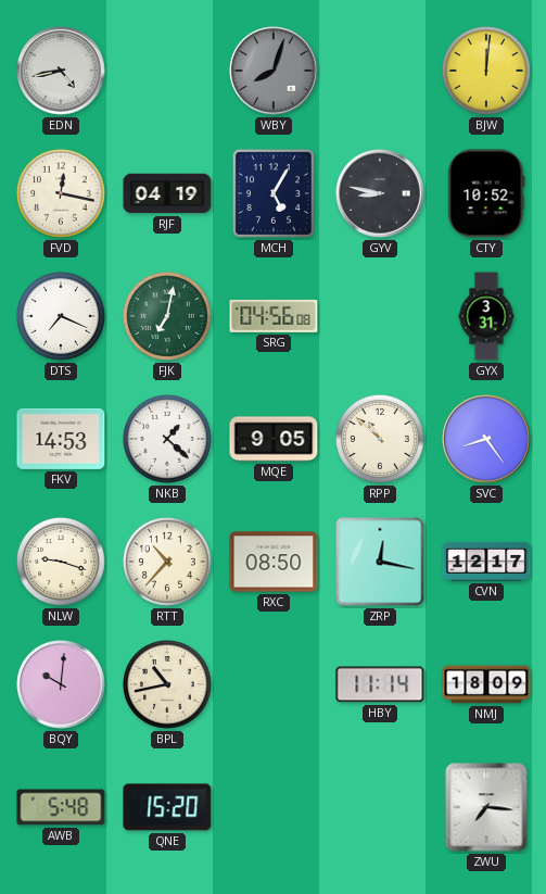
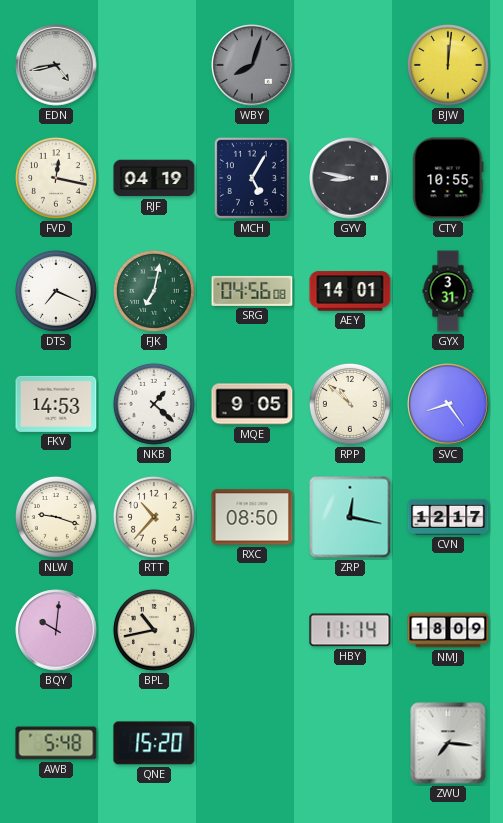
CTY: 10:52 -> 10:55 (448, 178)
AEY: none -> 14:01 (350, 291)
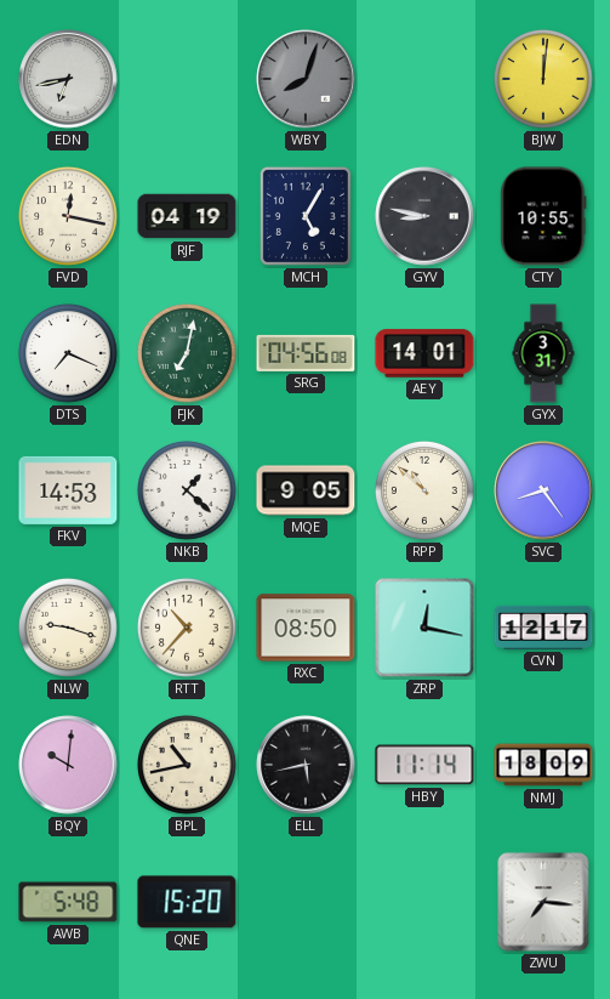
EDN: 4:43 -> 6:43 (68, 79)
ELL: none -> 5:43 (306, 765)
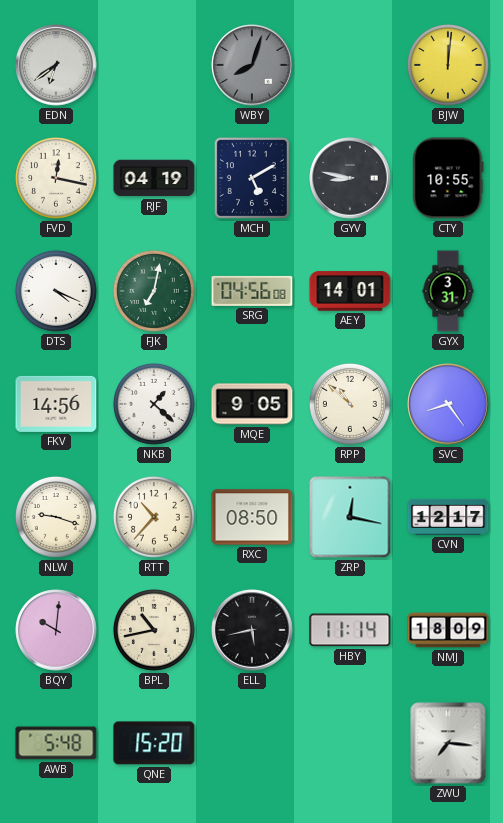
EDN: 6:43 -> 6:39 (56, 65)
MCH: 5:05 -> 5:10 (252, 178)
DTS: 7:19 -> 4:19 (56, 291)
FKV: 14:53 -> 14:56 (56, 404)
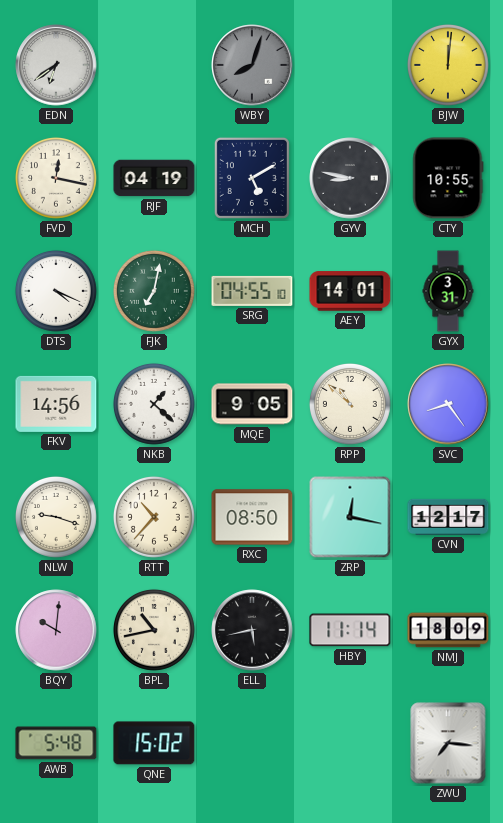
SRG: 04:56 -> 04:55 (252, 291)
QNE: 15:20 -> 15:02 (154, 743)
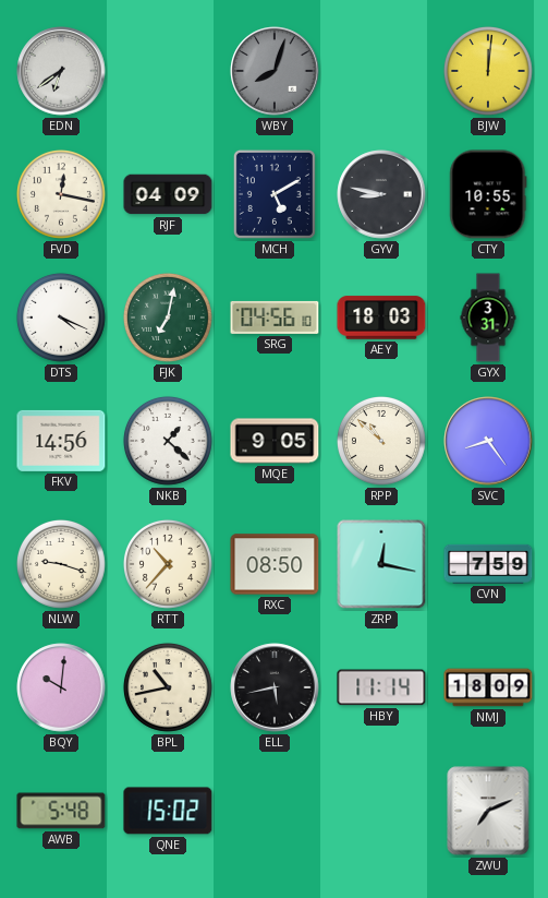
RJF: 04:19 -> 04:09 (168, 194)
SRG: 04:55 -> 04:56 (275, 318)
AEY: 14:01 -> 18:03 (381, 318)
CVN: 12:17 -> 7:59 (488, 564)
ZWU: 7:16 -> 7:11 (488, 811)
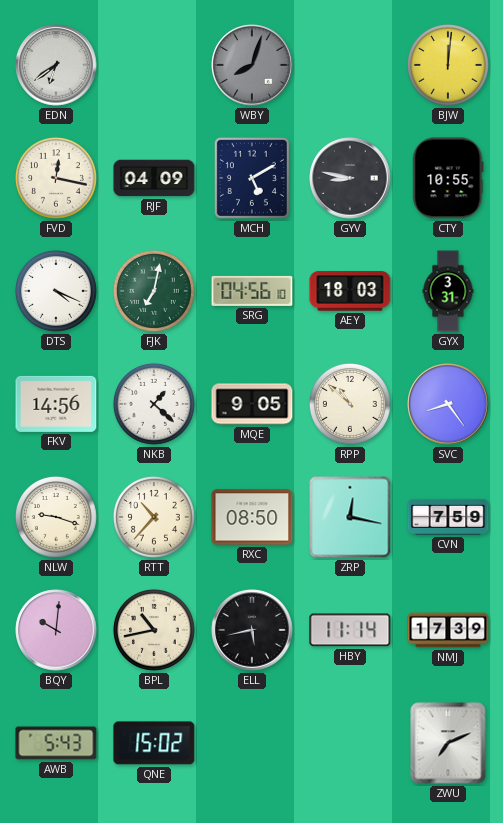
NMJ: 18:09 -> 17:39 (448, 630)
AWB: 5:48 -> 5:43 (56, 743)
